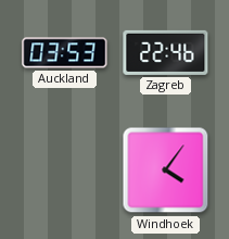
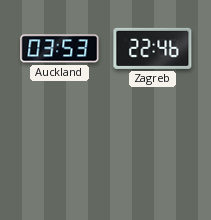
Windhoek: 4:06 -> none (166, 171)
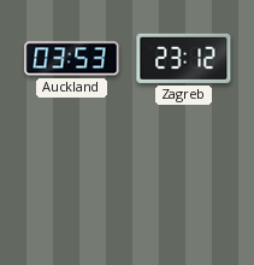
Zagreb: 22:46 -> 23:12 (184, 58)
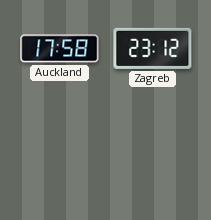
Auckland: 03:53 -> 17:58 (60, 49)
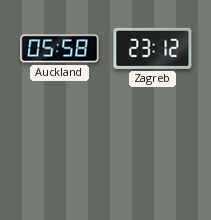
Auckland: 17:58 -> 05:58 (60, 49)
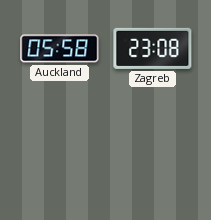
Zagreb: 23:12 -> 23:08 (153, 48)
